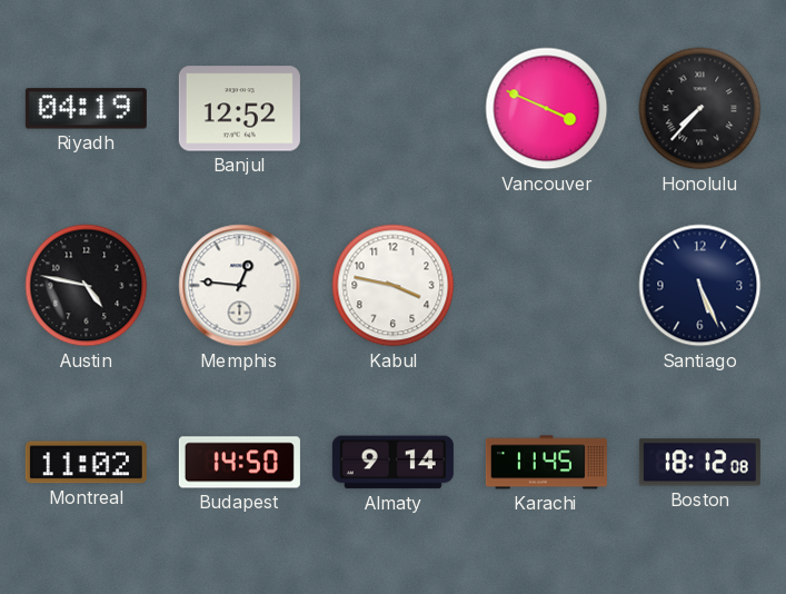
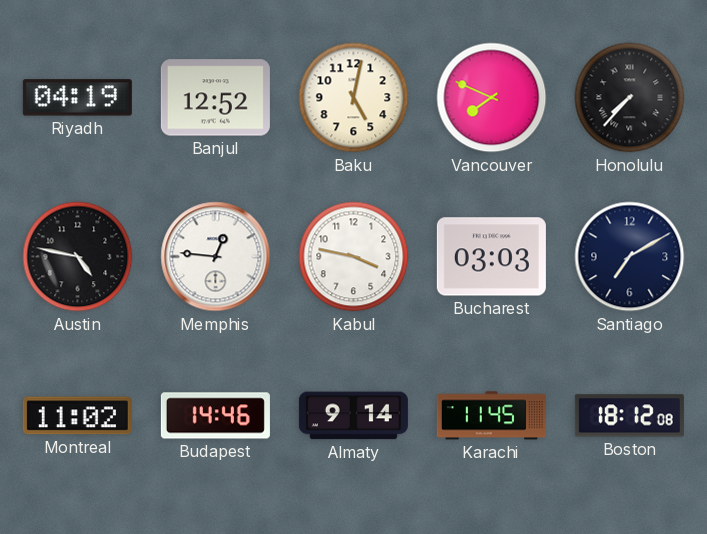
Baku: none -> 5:02 (354, 98)
Vancouver: 3:49 -> 7:49 (492, 98)
Bucharest: none -> 03:03 (491, 257)
Santiago: 5:26 -> 7:10 (630, 257)
Budapest: 14:50 -> 14:46 (215, 416)
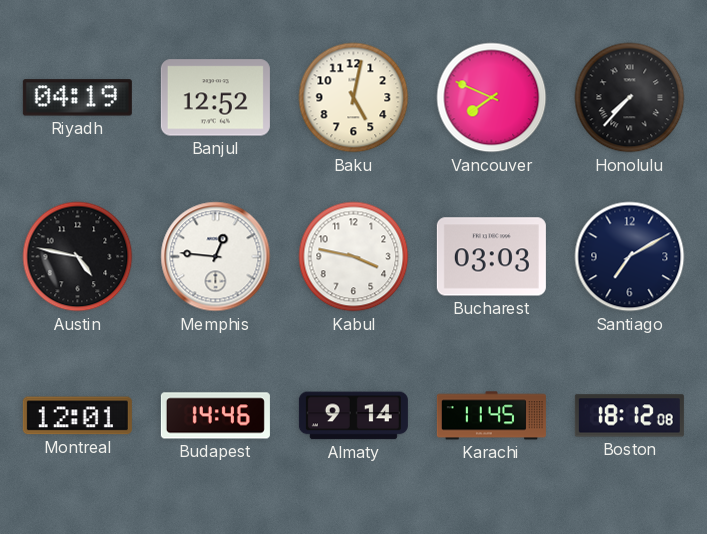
Montreal: 11:02 -> 12:01 (77, 416)
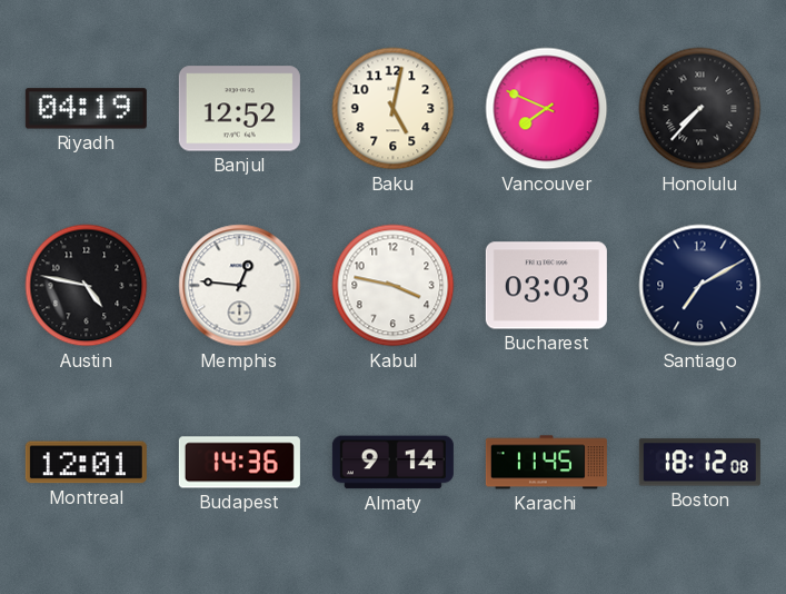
Budapest: 14:46 -> 14:36 (239, 463)
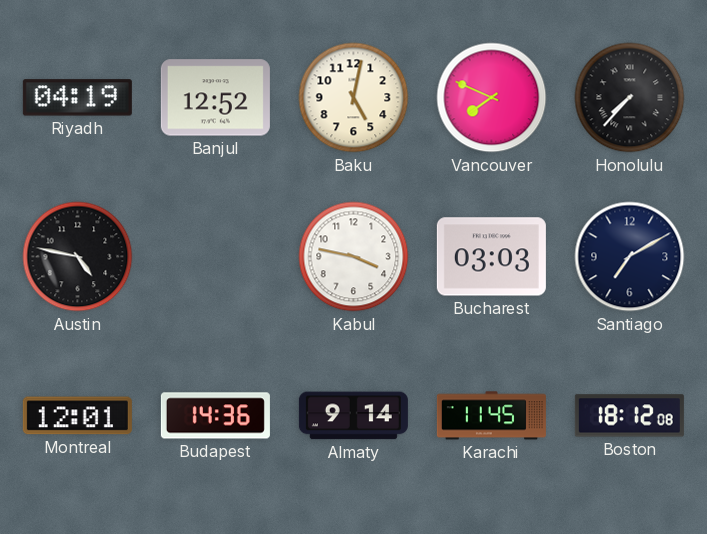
Memphis: 12:46 -> none (240, 286)
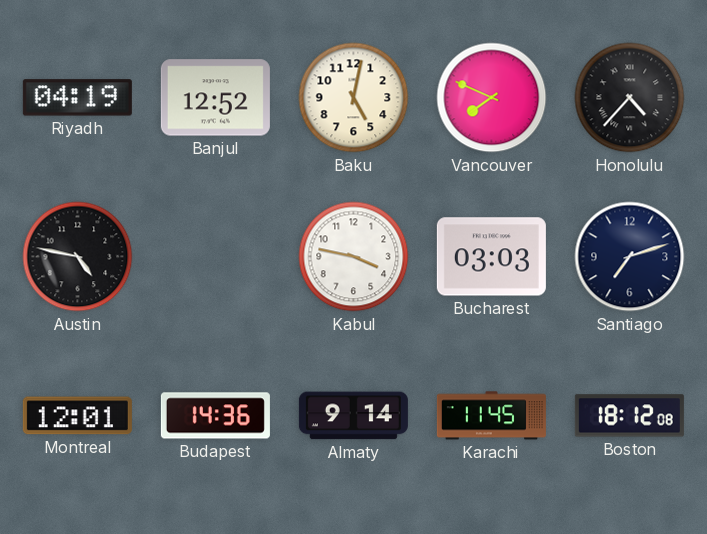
Honolulu: 7:37 -> 4:37 (630, 98)
Santiago: 7:10 -> 7:12 (630, 257)
